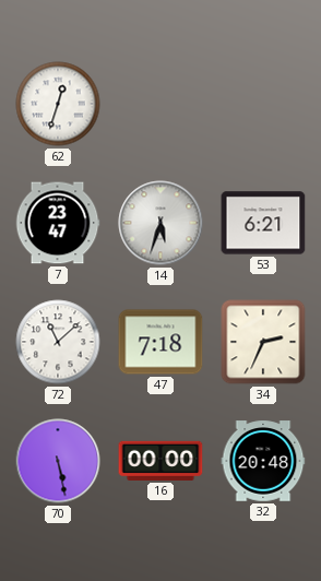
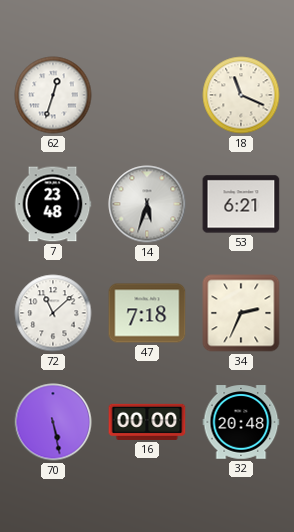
18: none -> 11:19 (241, 95)
7: 23:47 -> 23:48 (53, 204)
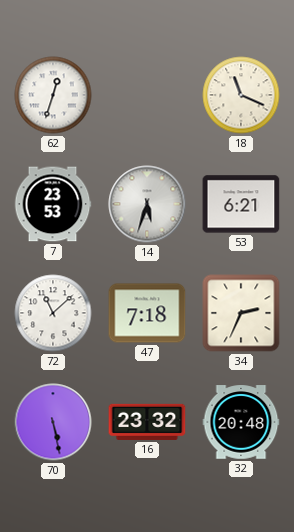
7: 23:48 -> 23:53 (53, 204)
16: 00:00 -> 23:32 (147, 422)
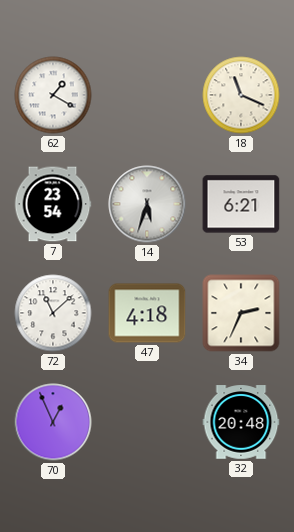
62: 12:33 -> 1:20 (53, 95)
7: 23:53 -> 23:54 (53, 204)
47: 7:18 -> 4:18 (147, 313)
70: 5:28 -> 12:56 (53, 422)
16: 23:32 -> none (147, 422)
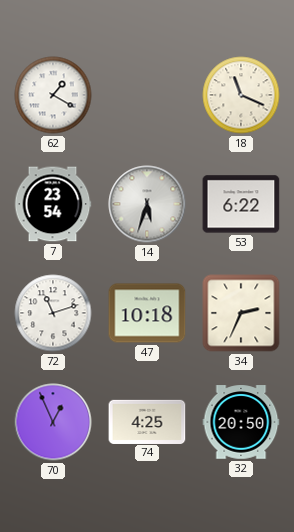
53: 6:21 -> 6:22 (241, 204)
72: 11:08 -> 11:12 (53, 313)
47: 4:18 -> 10:18 (147, 313)
74: none -> 4:25 (147, 421)
32: 20:48 -> 20:50 (241, 422)
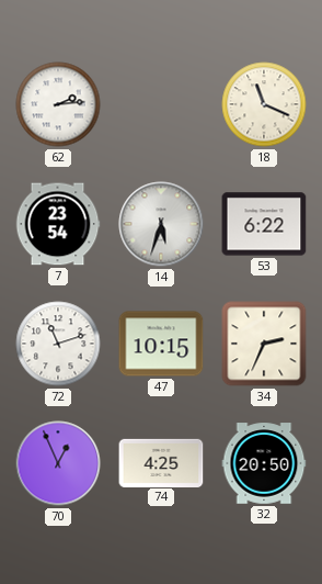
62: 1:20 -> 2:14 (58, 104)
47: 10:18 -> 10:15 (161, 344)
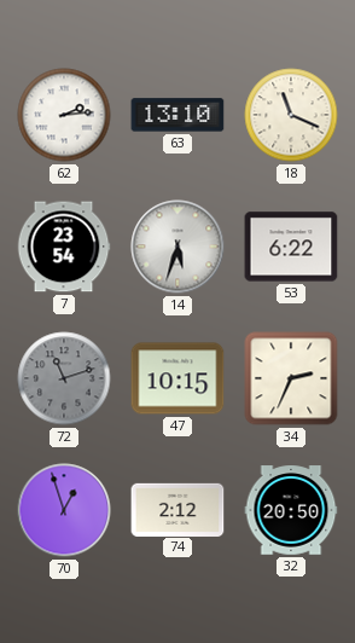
63: none -> 13:10 (177, 115)
72 dial: white -> grey (64, 378)
70: 12:56 -> 12:57 (64, 510)
74: 4:25 -> 2:12 (177, 509)
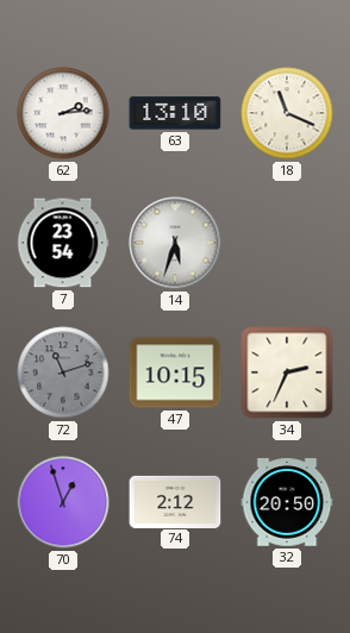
53: 6:22 -> none (291, 247)
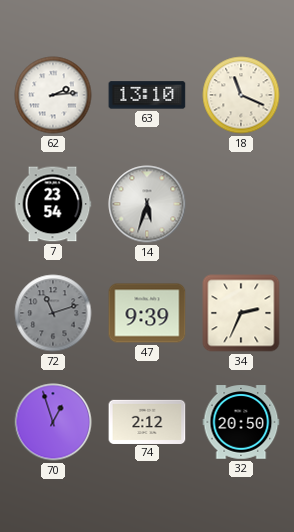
47: 10:15 -> 9:39 (147, 313)
